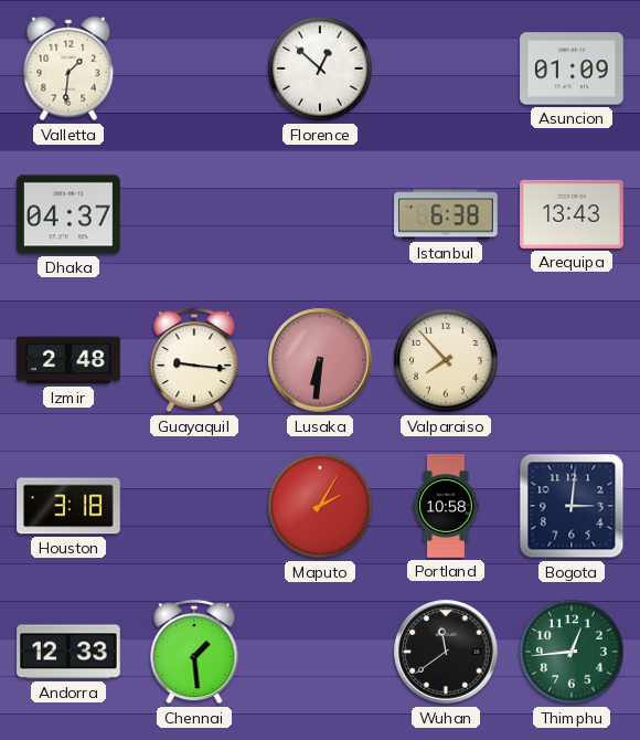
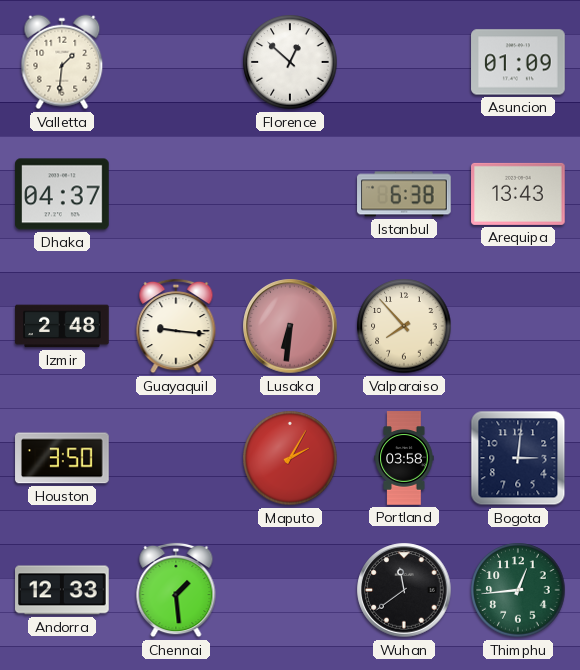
Houston: 3:18 -> 3:50 (62, 458)
Portland: 10:58 -> 03:58 (404, 458)
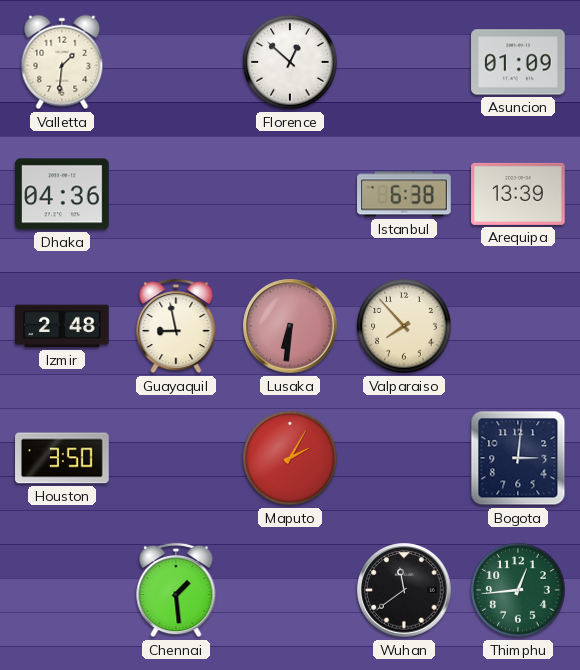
Dhaka: 04:37 -> 04:36 (62, 194)
Arequipa: 13:43 -> 13:39 (518, 194)
Guayaquil: 9:16 -> 8:58 (176, 326)
Portland: 03:58 -> none (404, 458)
Andorra: 12:33 -> none (62, 590)
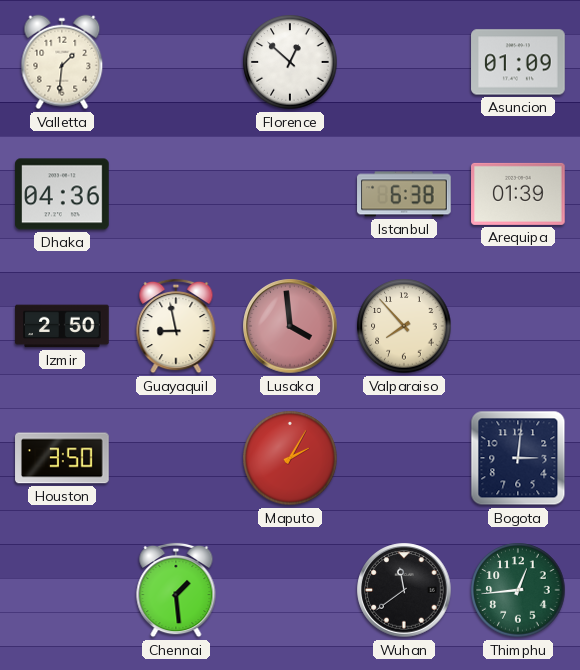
Arequipa: 13:39 -> 01:39 (518, 194)
Izmir: 2:48 -> 2:50 (62, 326)
Lusaka: 6:31 -> 3:59 (290, 326)
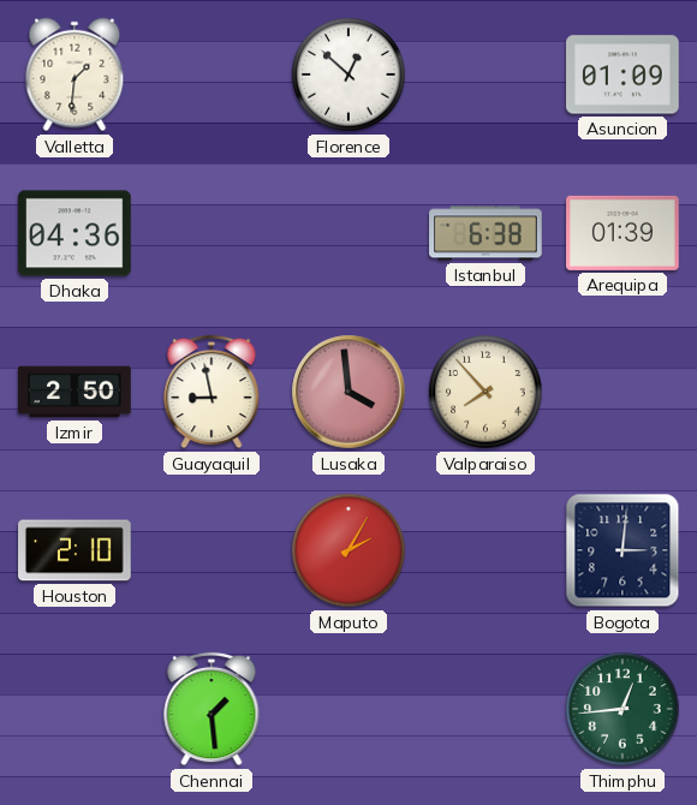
Houston: 3:50 -> 2:10 (75, 550)
Wuhan: 11:39 -> none (404, 590)
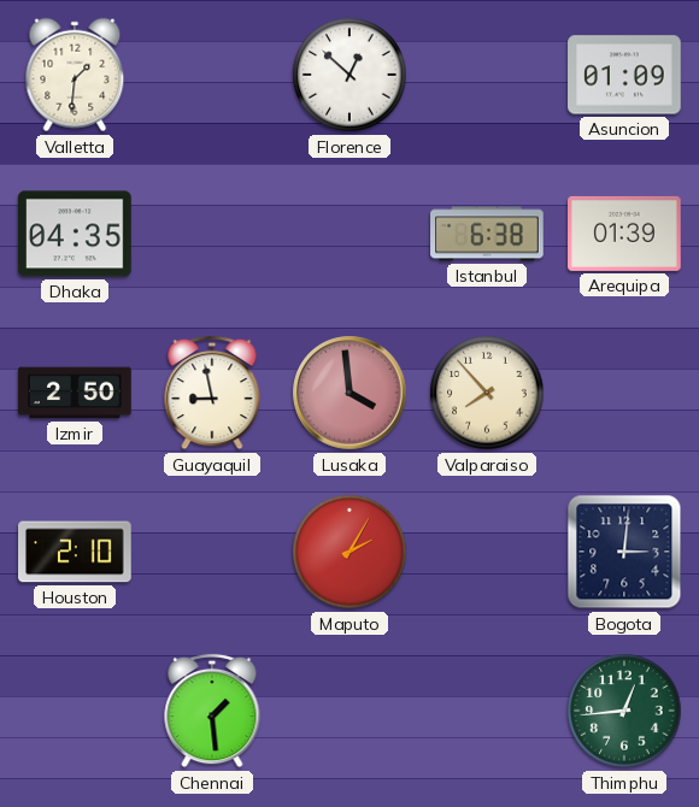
Dhaka: 04:36 -> 04:35 (75, 234)
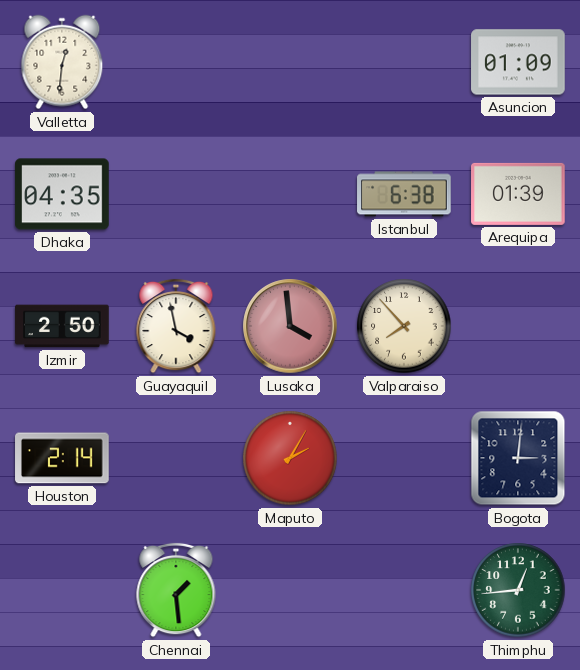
Valletta: 1:31 -> 12:31 (62, 62)
Florence: 12:52 -> none (349, 75)
Guayaquil: 8:58 -> 3:58 (176, 326)
Houston: 2:10 -> 2:14 (62, 458)
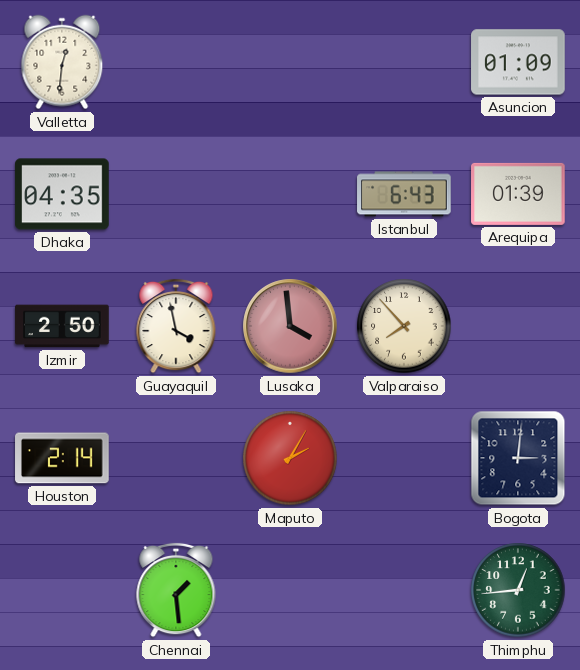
Istanbul: 6:38 -> 6:43 (404, 194)
